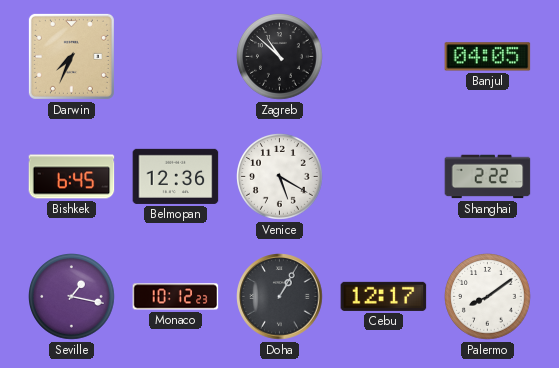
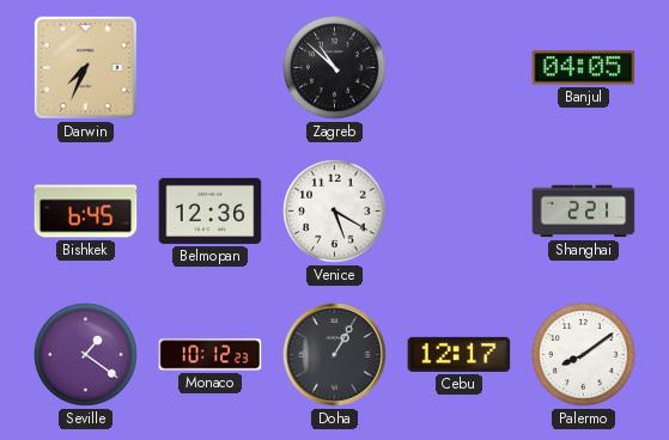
Shanghai: 2:22 -> 2:21 (584, 212)
Seville: 1:17 -> 1:21 (86, 355)
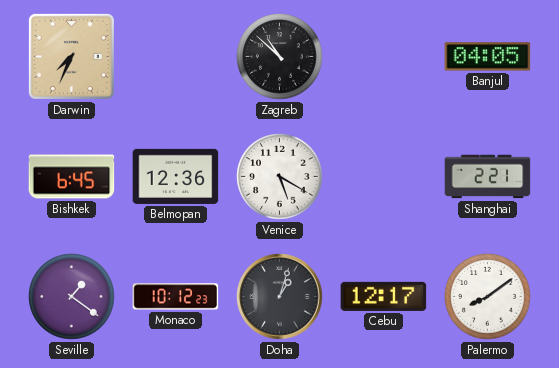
Doha: 1:05 -> 1:03 (280, 297)
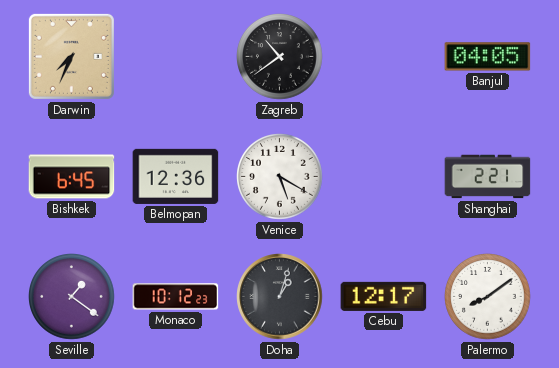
Zagreb: 10:52 -> 10:39 (280, 57)
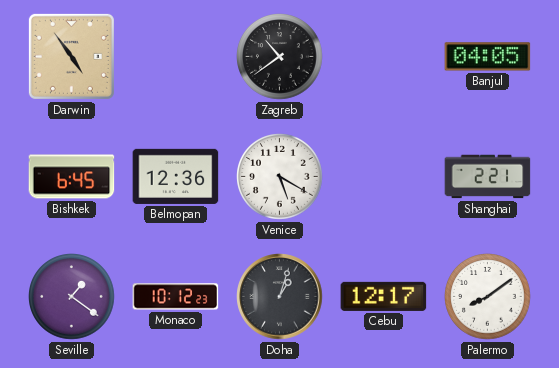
Darwin: 7:34 -> 4:54 (71, 56)
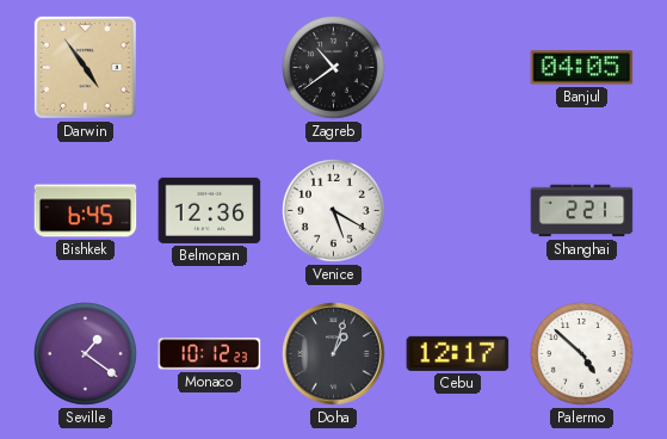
Palermo: 8:09 -> 4:52 (582, 354)
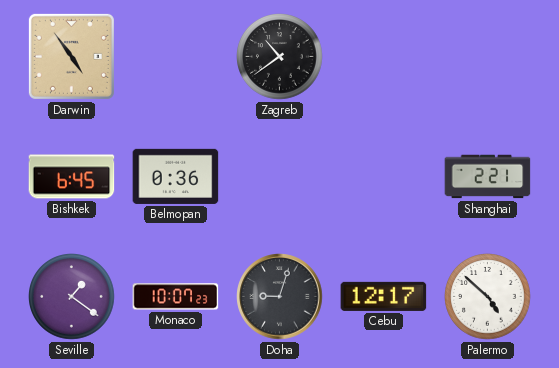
Banjul: 04:05 -> none (582, 68)
Belmopan: 12:36 -> 0:36 (176, 176)
Venice: 5:20 -> none (334, 211)
Monaco: 10:12 -> 10:07 (176, 297)
Doha: 1:03 -> 9:03 (280, 297)
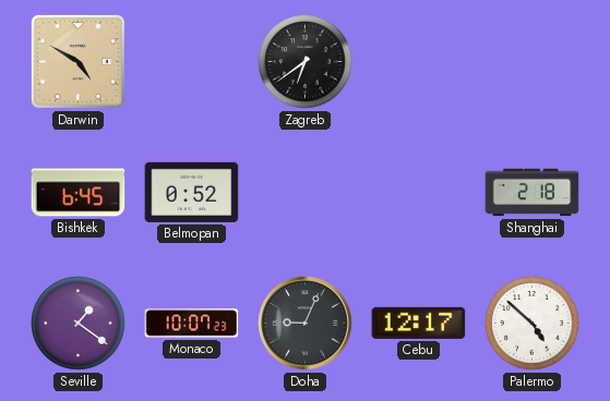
Darwin: 4:54 -> 4:50 (77, 61)
Zagreb: 10:39 -> 6:39 (306, 62)
Belmopan: 0:36 -> 0:52 (192, 192)
Shanghai: 2:21 -> 2:18 (533, 193)
Doha: 9:03 -> 9:04 (306, 324)
